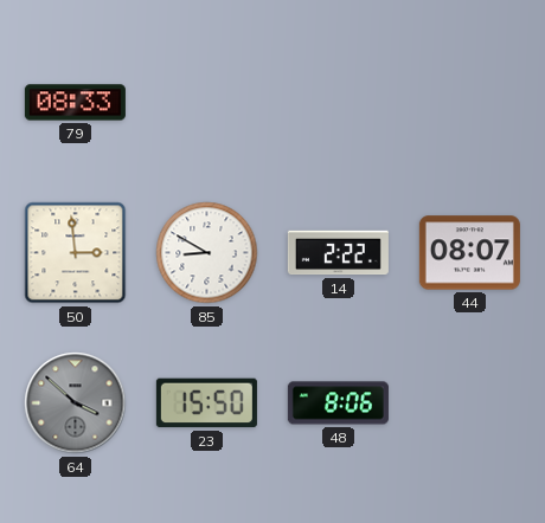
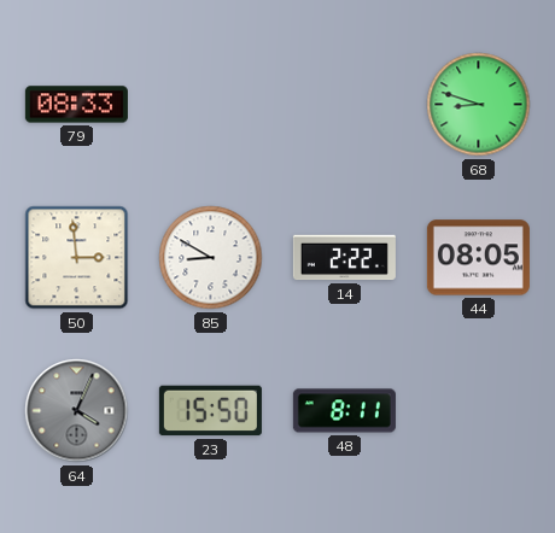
68: none -> 8:48 (479, 105)
44: 08:07 -> 08:05 (478, 258)
64: 3:52 -> 4:04 (77, 411)
48: 8:06 -> 8:11 (344, 411)
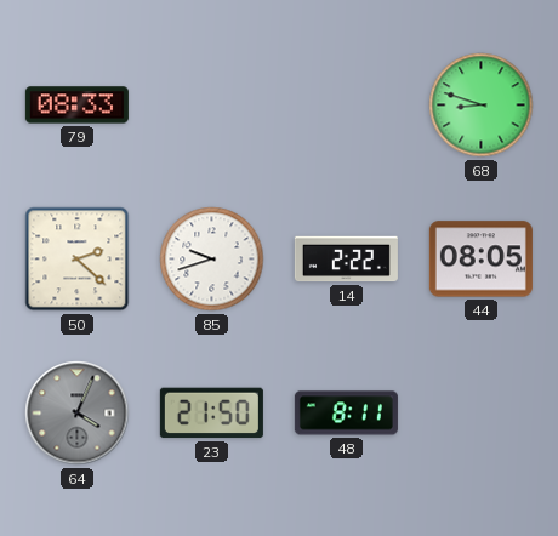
50: 2:59 -> 2:22 (78, 260)
85: 8:50 -> 9:42 (212, 260)
23: 15:50 -> 21:50 (211, 414)
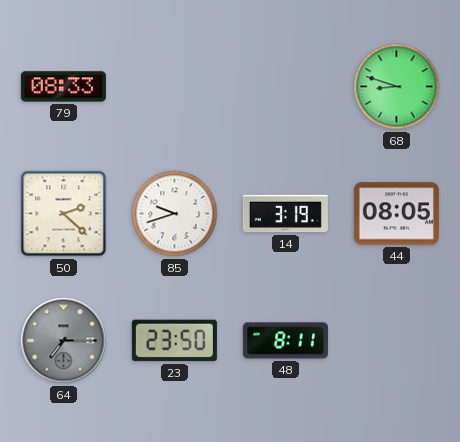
14: 2:22 -> 3:19 (285, 214)
64: 4:04 -> 7:15 (64, 341)
23: 21:50 -> 23:50 (174, 341)
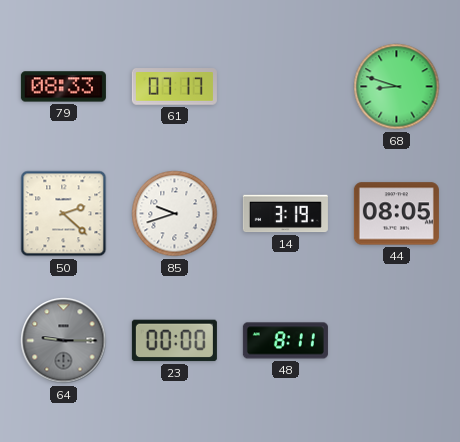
61: none -> 07:17 (174, 87)
64: 7:15 -> 9:15 (64, 341)
23: 23:50 -> 00:00 (174, 341)
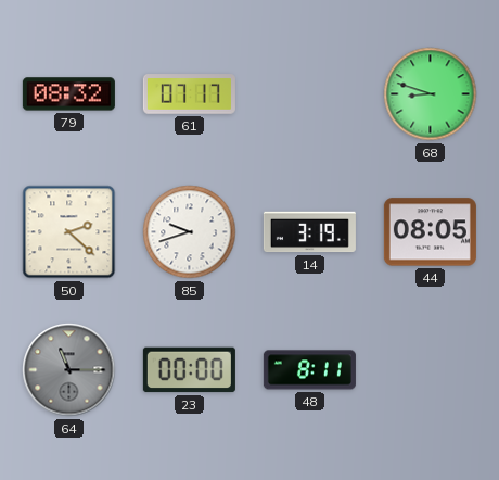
79: 08:33 -> 08:32 (68, 94)
64: 9:15 -> 11:15 (69, 370)
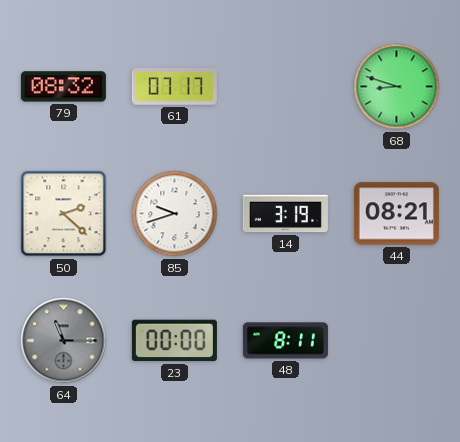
44: 08:05 -> 08:21 (396, 214)
